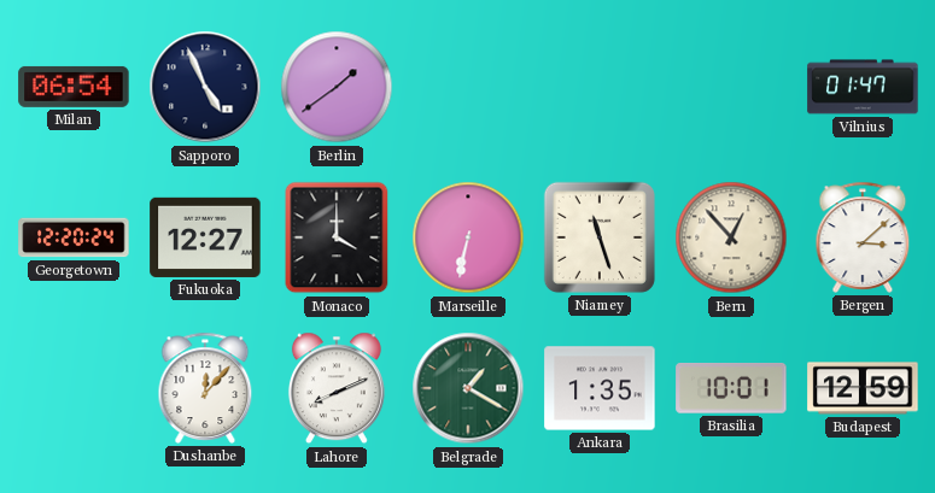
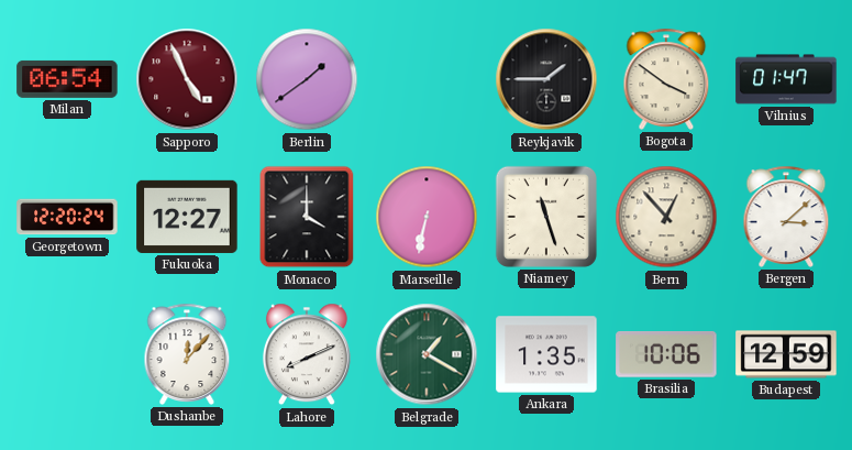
Sapporo dial: navy -> burgundy (187, 79)
Reykjavik: none -> 1:45 (546, 79)
Bogota: none -> 3:51 (666, 79)
Brasilia: 10:01 -> 10:06 (666, 355)
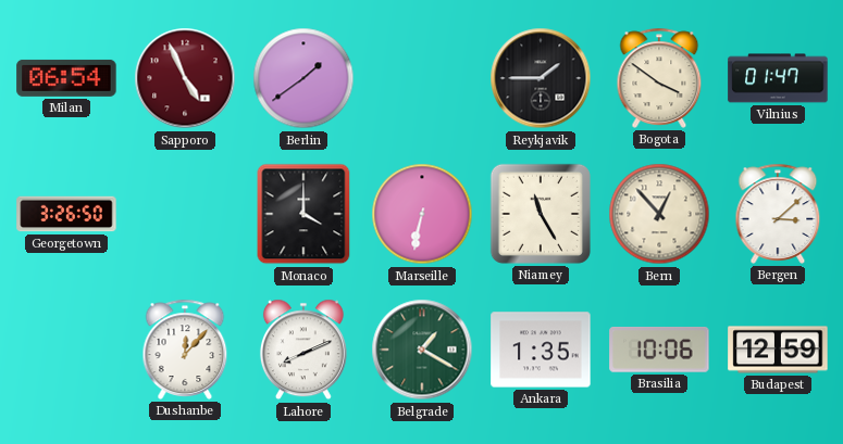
Georgetown: 12:20 -> 3:26 (66, 214)
Fukuoka: 12:27 -> none (187, 217)
Niamey: 11:27 -> 11:25 (541, 214)
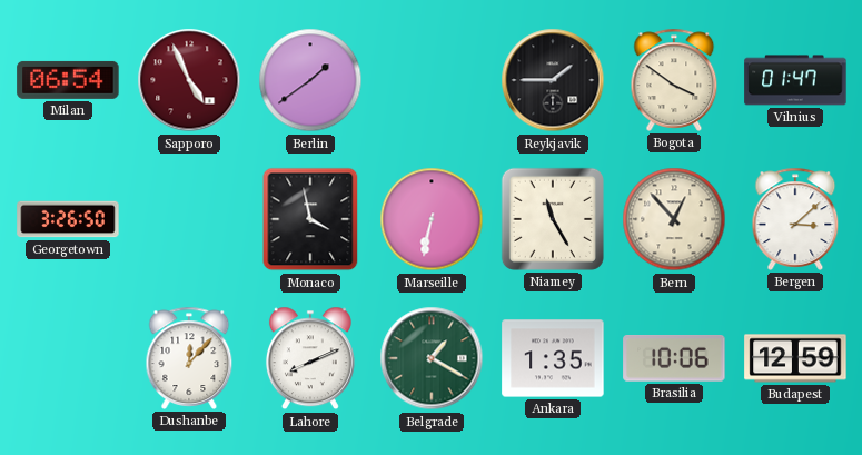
Monaco: 4:00 -> 3:58 (310, 219)
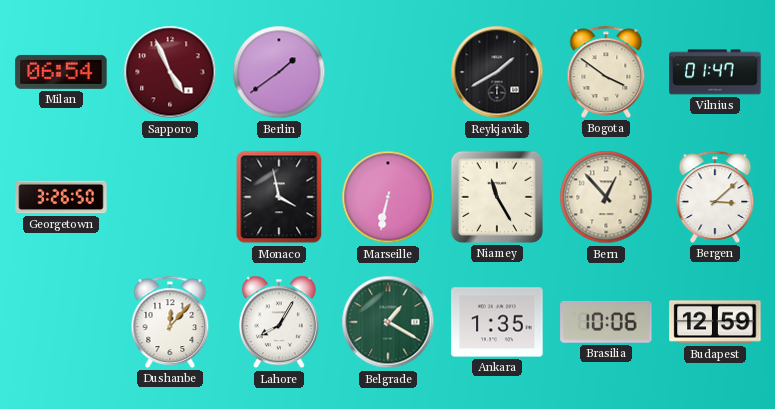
Reykjavik: 1:45 -> 1:40 (497, 72)
Lahore: 8:11 -> 8:05 (279, 322)
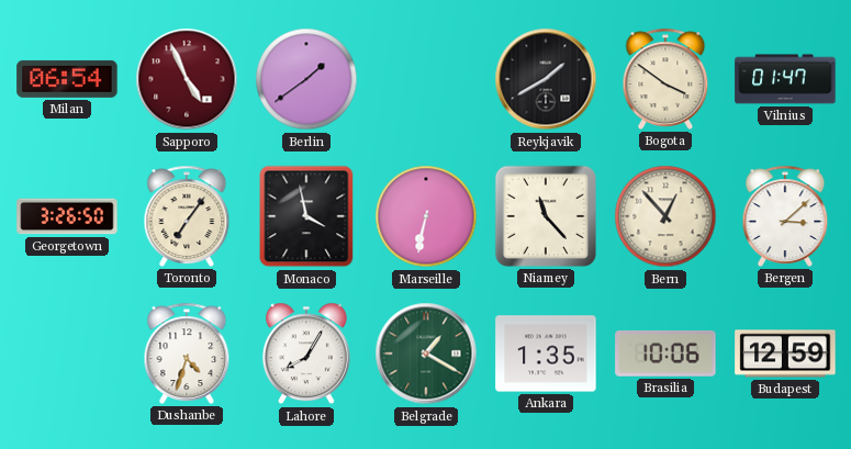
Toronto: none -> 7:06 (187, 216)
Niamey: 11:25 -> 11:23 (546, 216)
Dushanbe: 12:07 -> 4:33 (187, 353)
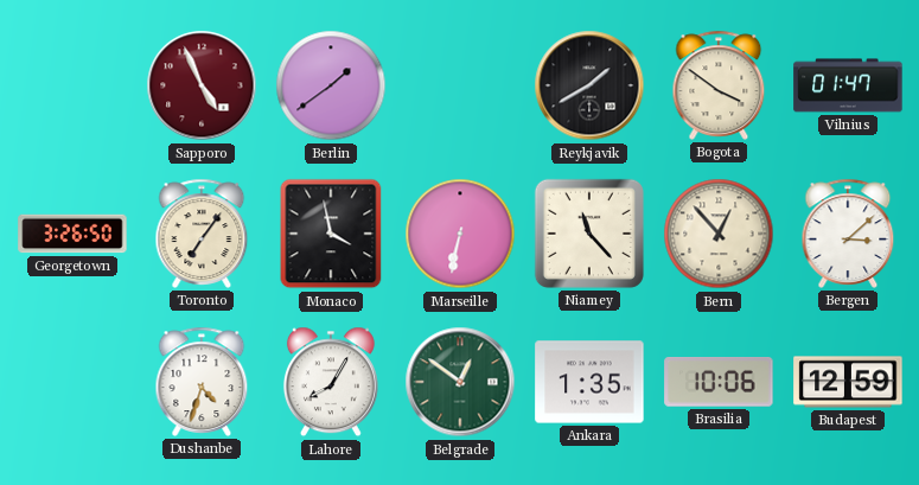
Milan: 06:54 -> none (67, 79)
Belgrade: 1:20 -> 12:51 (460, 382)
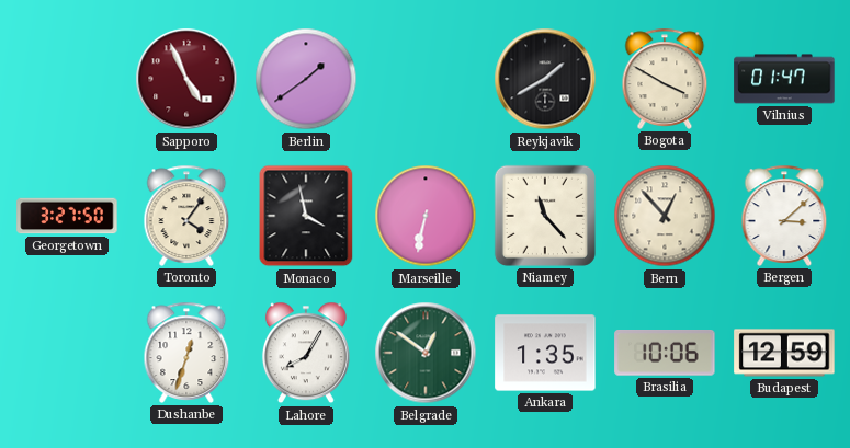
Bogota: 3:51 -> 3:50 (665, 79)
Georgetown: 3:26 -> 3:27 (67, 216)
Toronto: 7:06 -> 4:06 (186, 216)
Dushanbe: 4:33 -> 12:33 (186, 353)
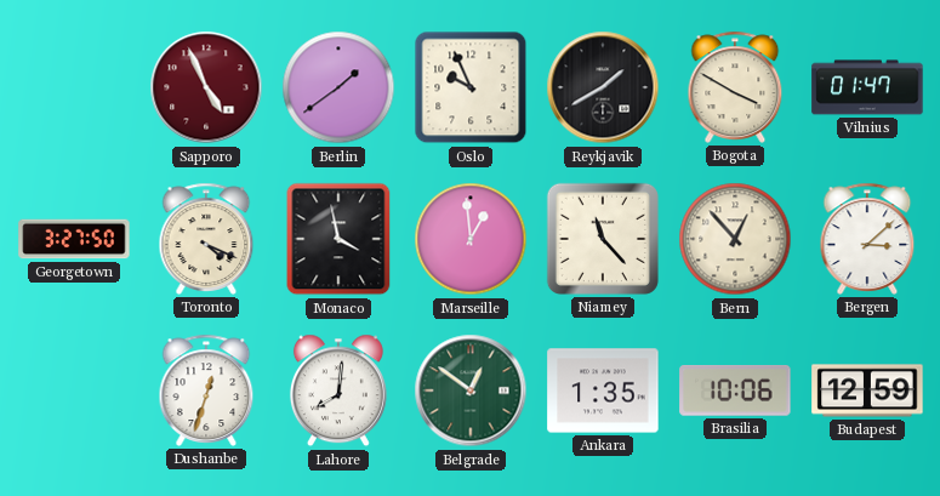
Oslo: none -> 9:56 (471, 87)
Toronto: 4:06 -> 4:19 (206, 239)
Marseille: 6:32 -> 12:59 (471, 239)
Lahore: 8:05 -> 8:01 (338, 390)
